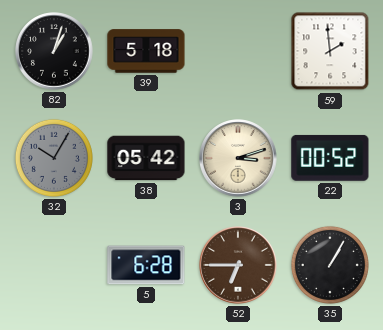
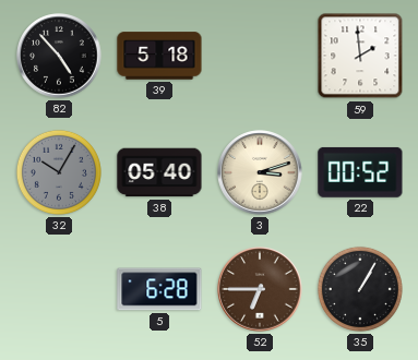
82: 1:03 -> 4:53 (59, 56)
38: 05:42 -> 05:40 (159, 172)
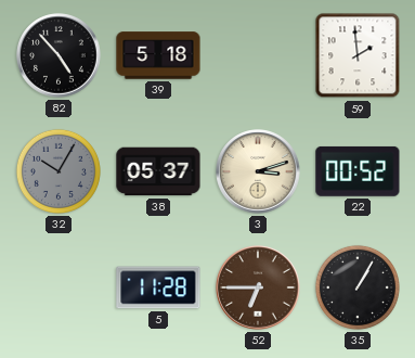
38: 05:40 -> 05:37 (158, 171)
5: 6:28 -> 11:28 (158, 287)
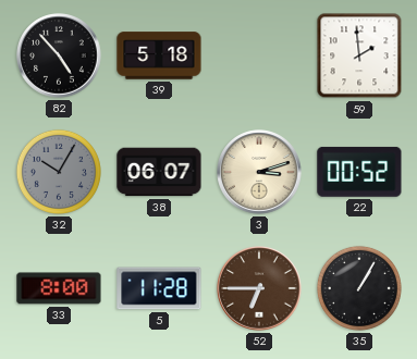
38: 05:37 -> 06:07 (159, 172)
33: none -> 8:00 (59, 288)
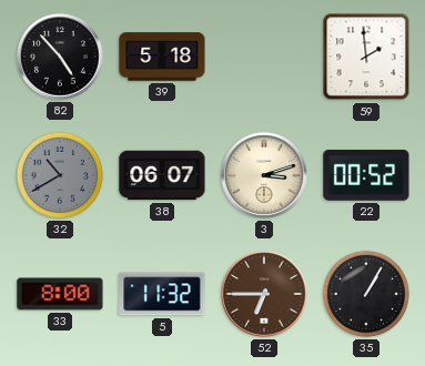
32: 10:05 -> 10:40 (60, 175)
5: 11:28 -> 11:32 (162, 294)
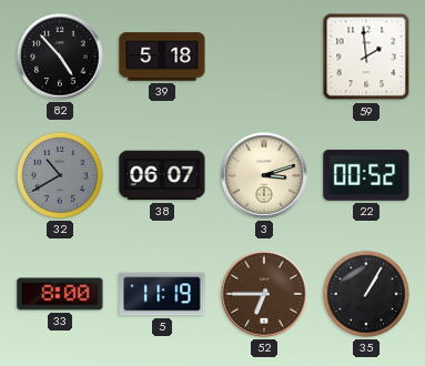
5: 11:32 -> 11:19 (162, 294)
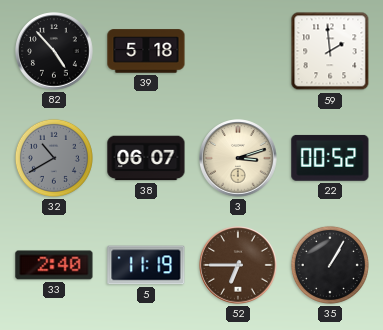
33: 8:00 -> 2:40 (54, 265)
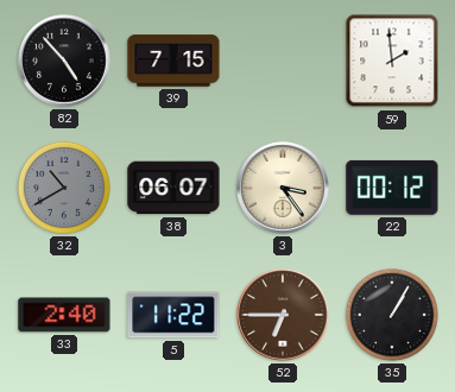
39: 5:18 -> 7:15 (173, 61)
3: 3:12 -> 3:24 (283, 188)
22: 00:52 -> 00:12 (392, 188)
5: 11:19 -> 11:22 (173, 315)
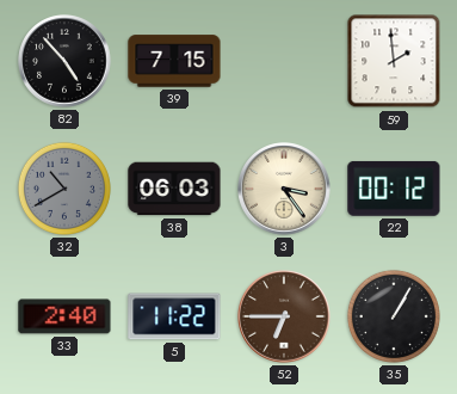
38: 06:07 -> 06:03 (174, 189)
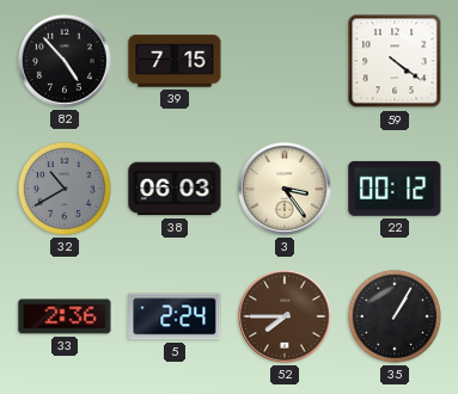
59: 1:59 -> 4:21 (395, 61)
33: 2:40 -> 2:36 (65, 316)
5: 11:22 -> 2:24 (175, 316)
52: 6:45 -> 7:45 (285, 316)
